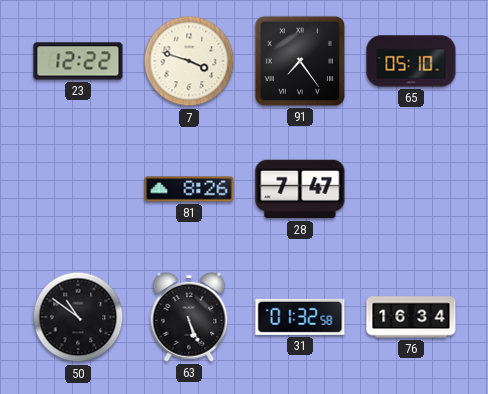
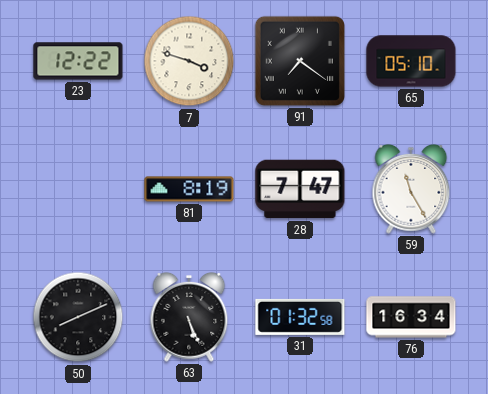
91: 7:24 -> 7:21 (300, 61)
81: 8:26 -> 8:19 (189, 189)
59: none -> 11:25 (411, 189)
50: 10:51 -> 8:11 (78, 317)
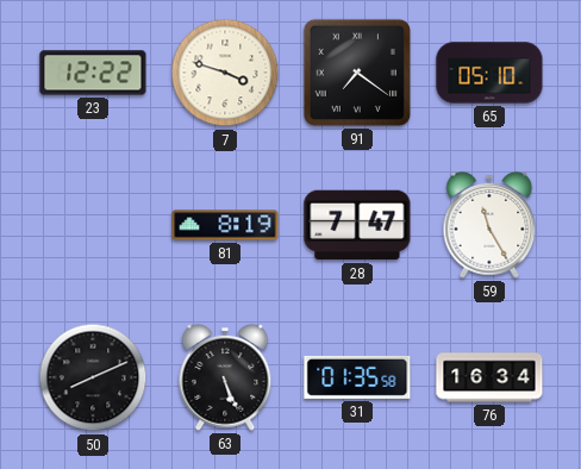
31: 01:32 -> 01:35 (357, 377)
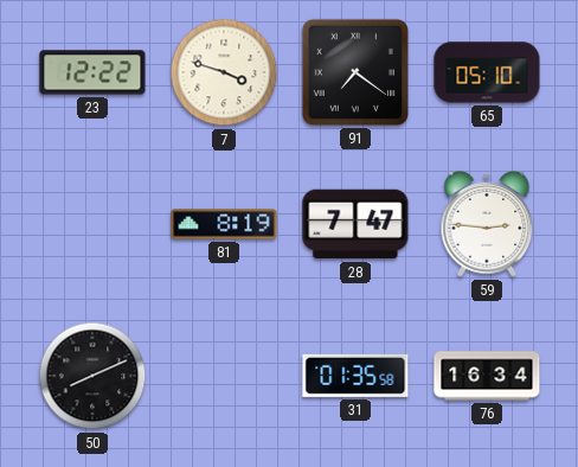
59: 11:25 -> 2:46 (487, 224)
63: 5:26 -> none (225, 377)
